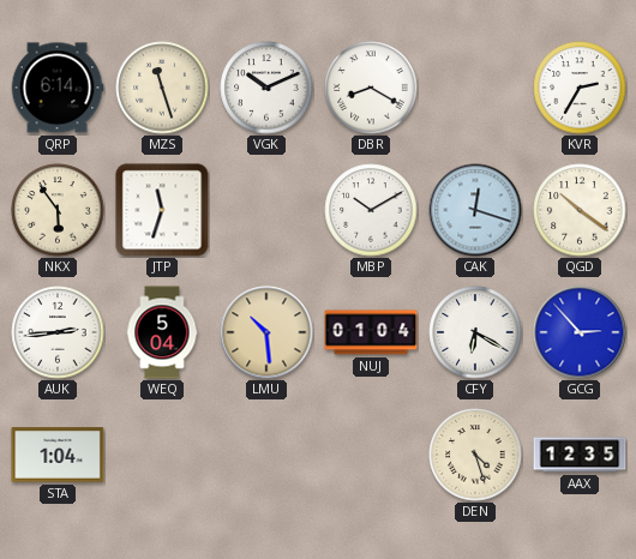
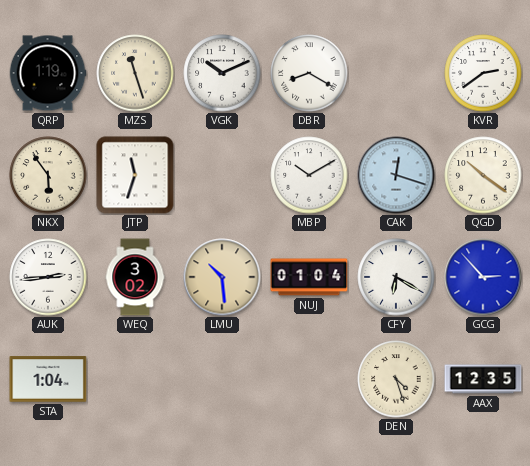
QRP: 6:14 -> 1:19 (48, 73)
KVR: 2:35 -> 2:39 (483, 73)
WEQ: 5:04 -> 3:02 (135, 277)
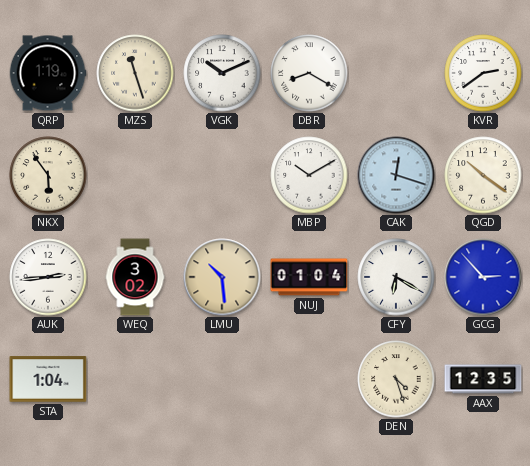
JTP: 11:33 -> none (135, 175)
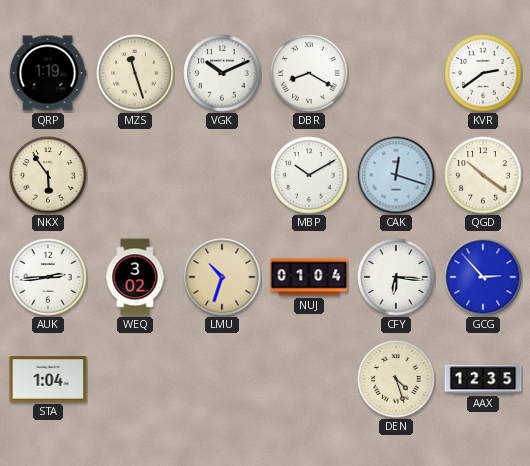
LMU: 10:29 -> 10:33 (222, 277)
CFY: 6:20 -> 6:16 (396, 277)
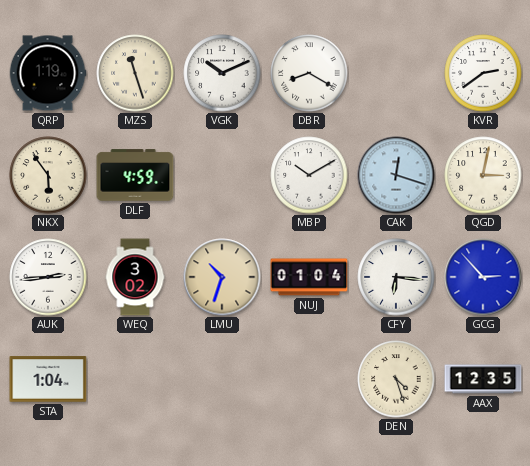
DLF: none -> 4:59 (135, 175)
QGD: 10:21 -> 3:02 (483, 175)
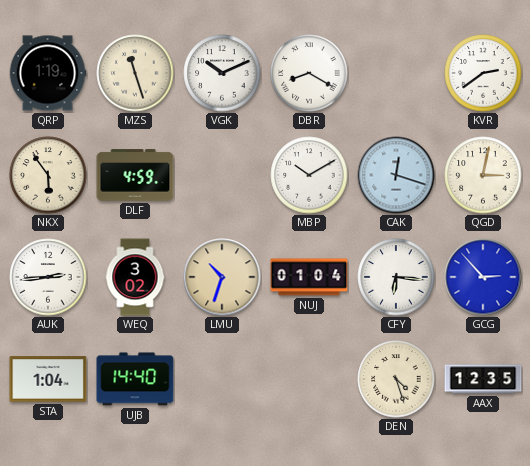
UJB: none -> 14:40 (135, 379)
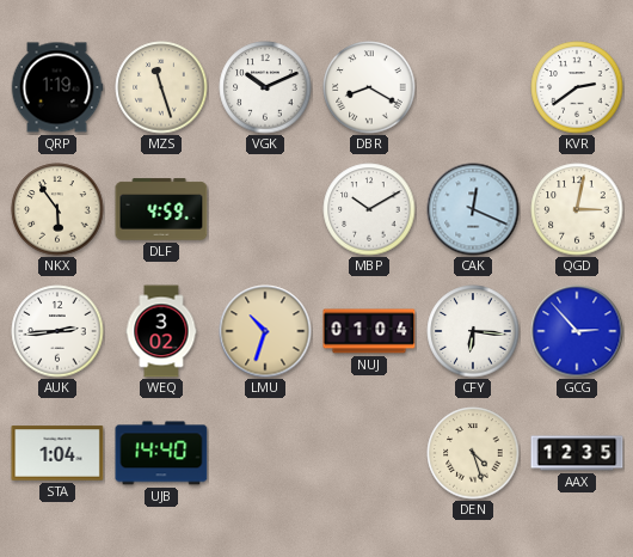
CAK: 12:18 -> 12:19 (473, 209)
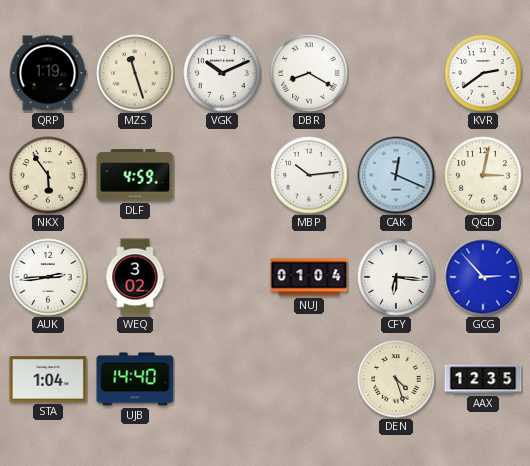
MBP: 10:10 -> 10:14 (309, 175)
LMU: 10:33 -> none (265, 331)
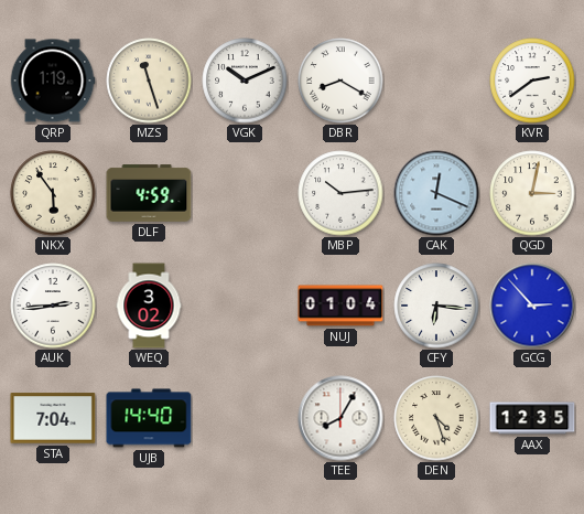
STA: 1:04 -> 7:04 (53, 418)
TEE: none -> 8:05 (340, 418)
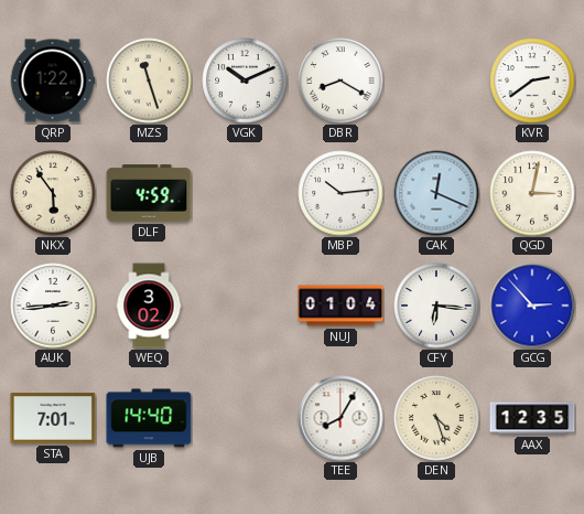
QRP: 1:19 -> 1:22 (53, 81)
STA: 7:04 -> 7:01 (53, 418)
